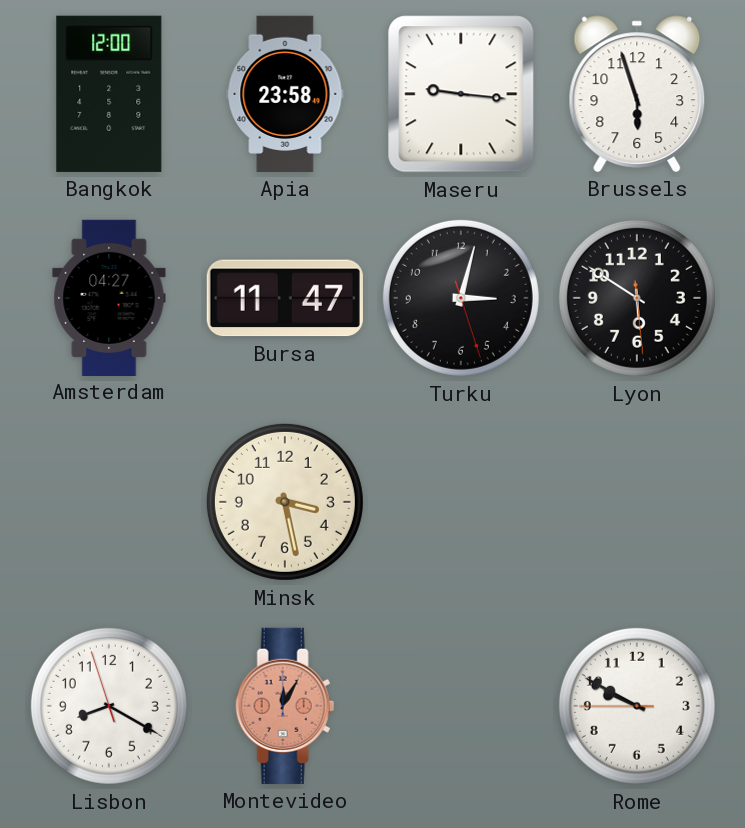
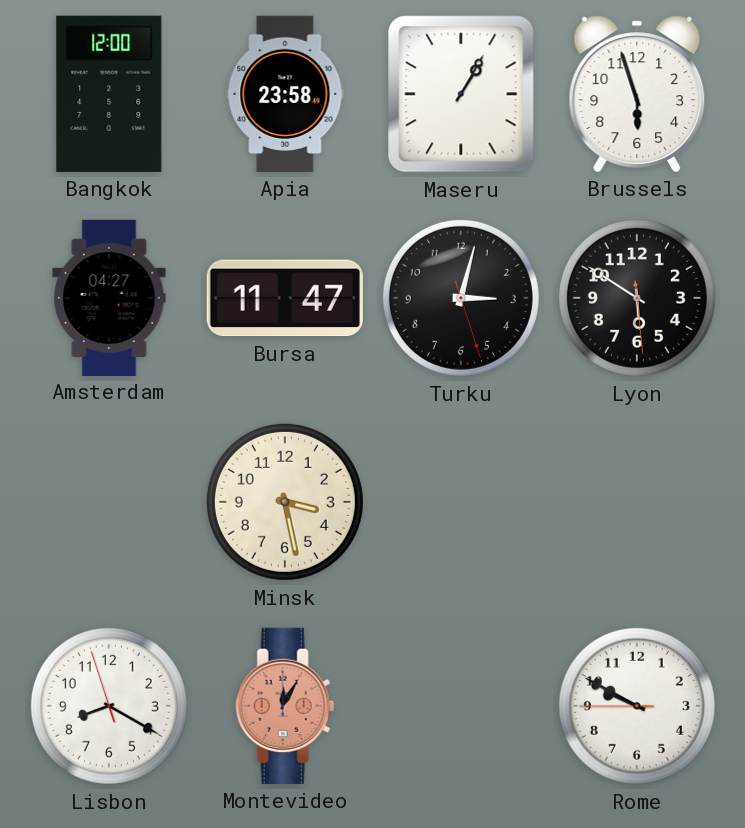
Maseru: 9:16 -> 1:05 (461, 94)
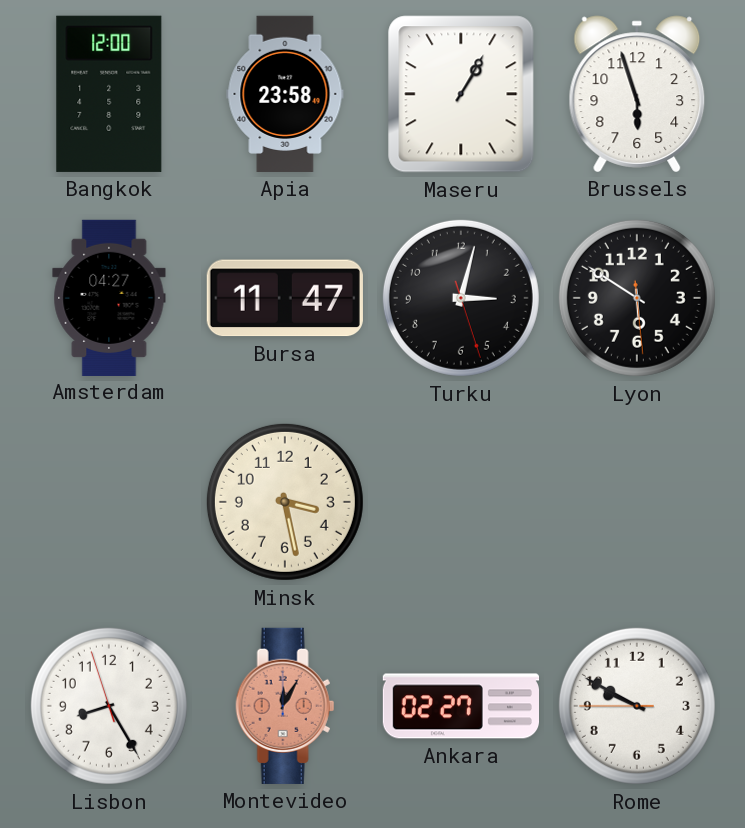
Lisbon: 8:19 -> 8:24 (109, 706)
Ankara: none -> 02:27 (460, 706)
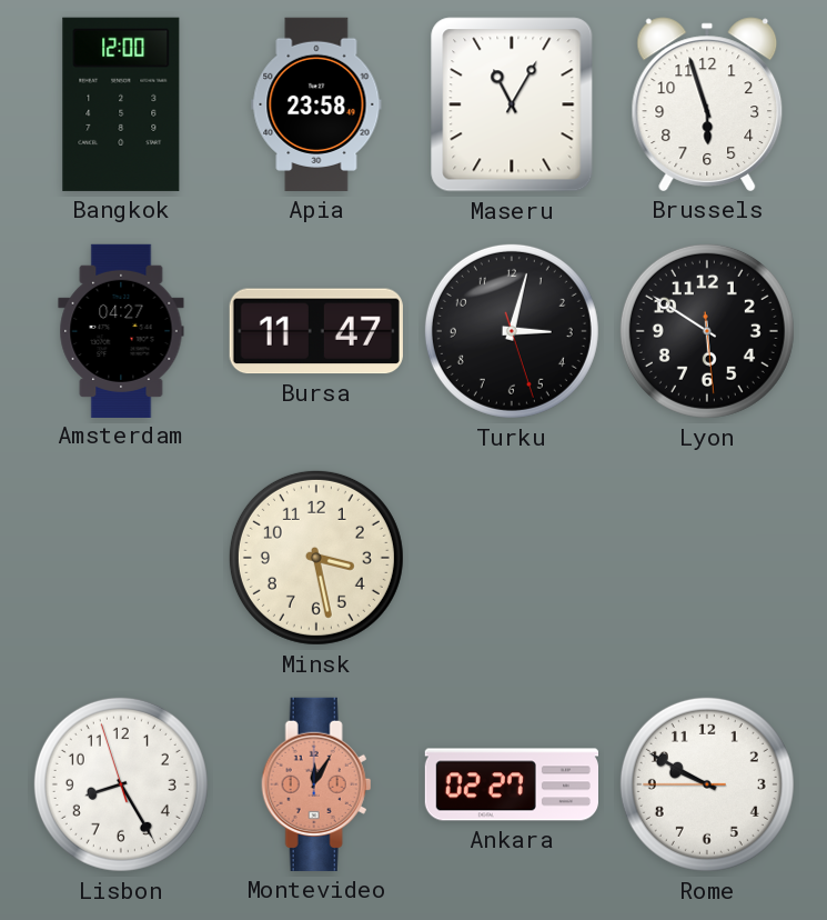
Maseru: 1:05 -> 11:05 (512, 104)
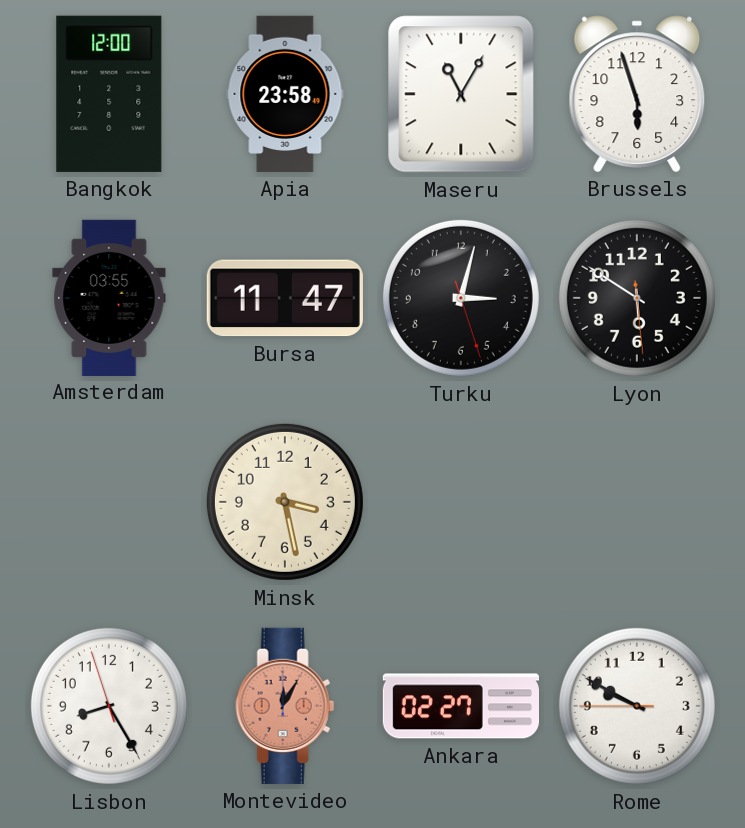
Amsterdam: 04:27 -> 03:55 (109, 297)
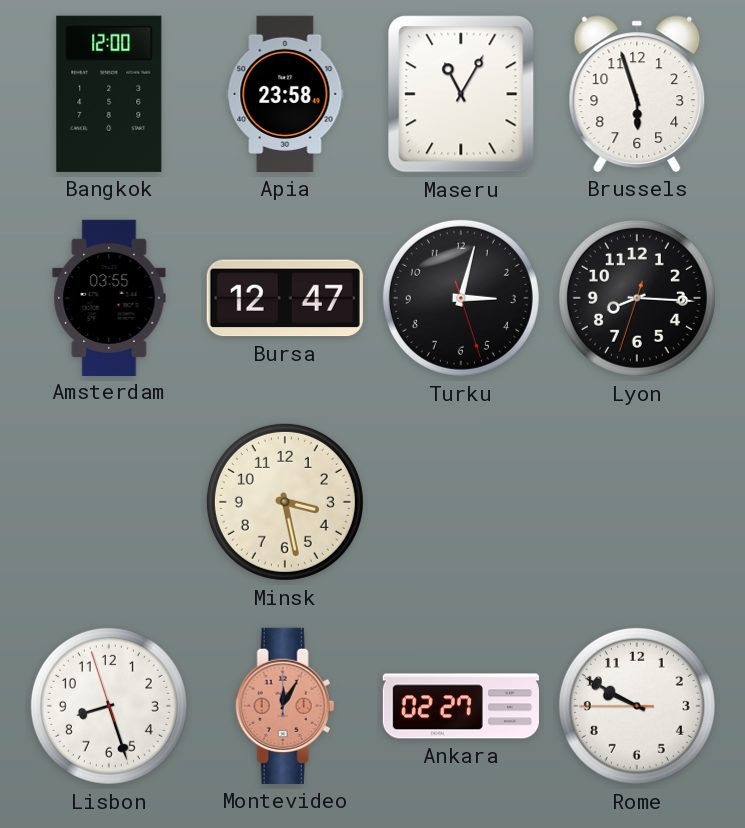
Bursa: 11:47 -> 12:47 (285, 298)
Lyon: 5:50 -> 8:15 (637, 298)
Lisbon: 8:24 -> 8:26 (109, 706)
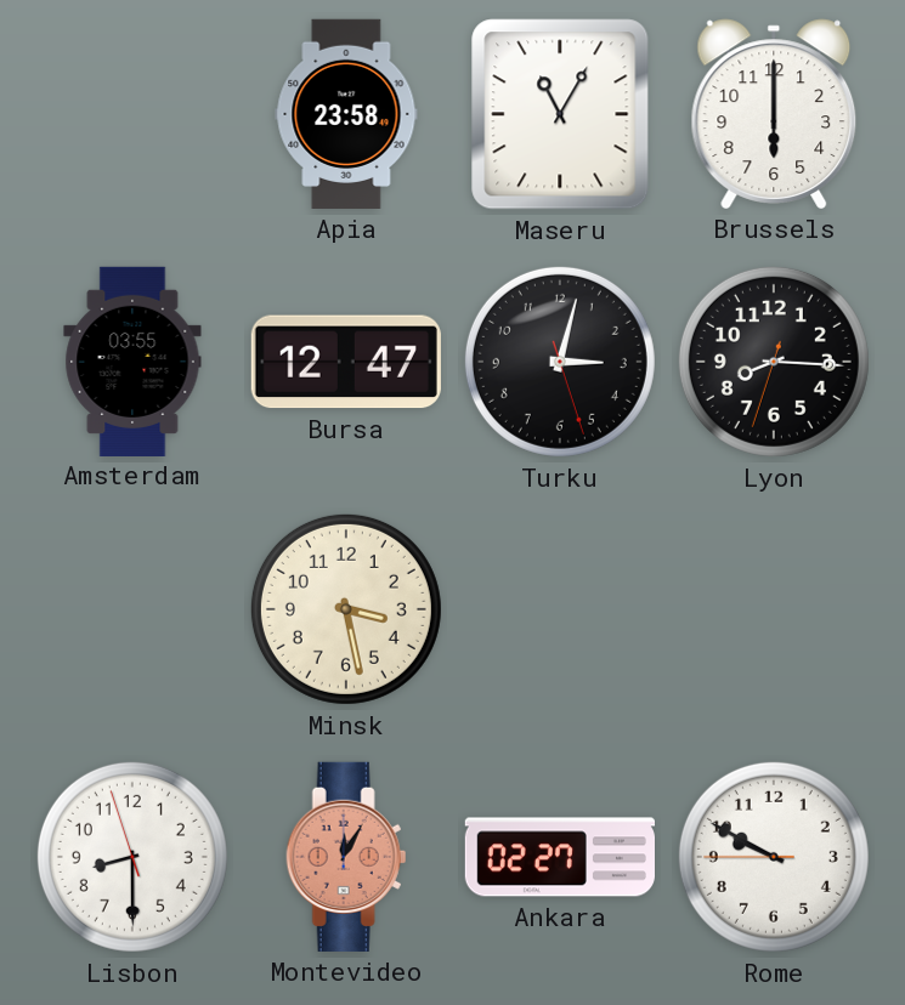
Bangkok: 12:00 -> none (109, 94)
Brussels: 5:57 -> 6:00 (774, 114)
Lisbon: 8:26 -> 8:29 (132, 857)
